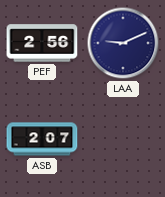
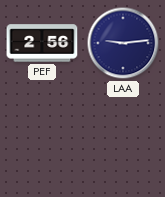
LAA: 9:11 -> 9:14 (123, 43)
ASB: 2:07 -> none (42, 139)
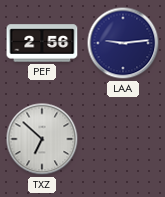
TXZ: none -> 6:52 (42, 139)
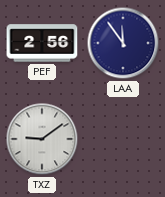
LAA: 9:14 -> 11:54 (123, 43)
TXZ: 6:52 -> 9:09 (42, 139)
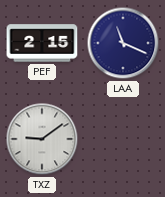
PEF: 2:56 -> 2:15 (42, 43)
LAA: 11:54 -> 11:19 (123, 43)
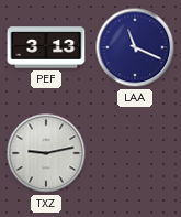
PEF: 2:15 -> 3:13 (46, 47)
TXZ: 9:09 -> 9:13 (46, 153)
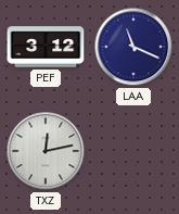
PEF: 3:13 -> 3:12 (46, 47)
TXZ: 9:13 -> 12:13 (46, 151)
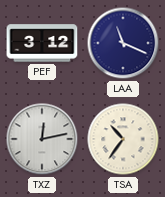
TSA: none -> 10:36 (123, 139)
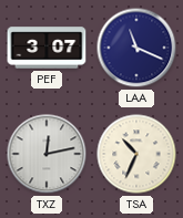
PEF: 3:12 -> 3:07 (47, 48)
TSA: 10:36 -> 10:34 (136, 154)
